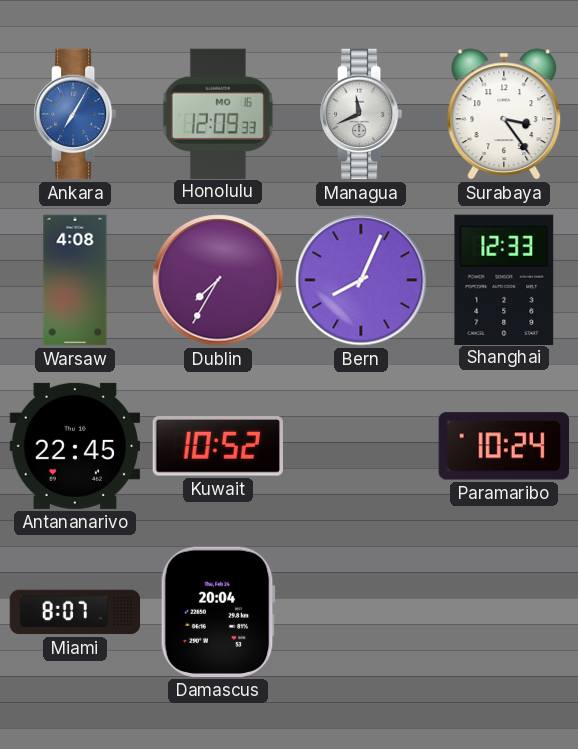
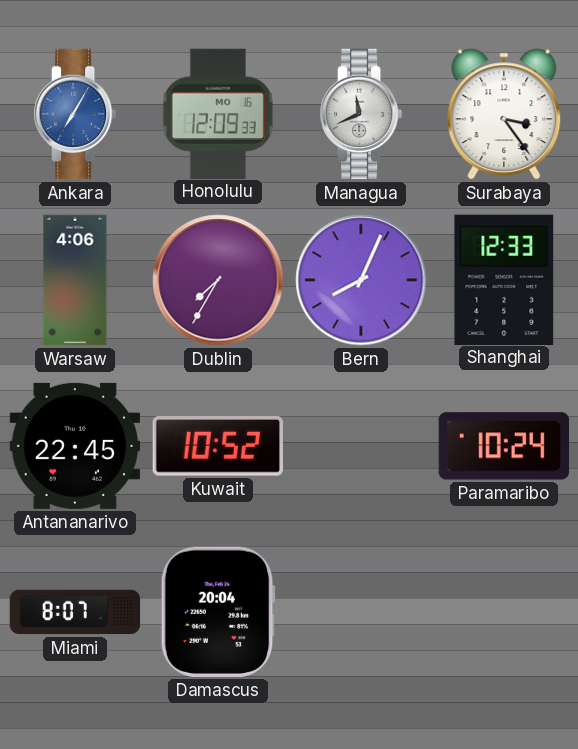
Warsaw: 4:08 -> 4:06 (75, 280)
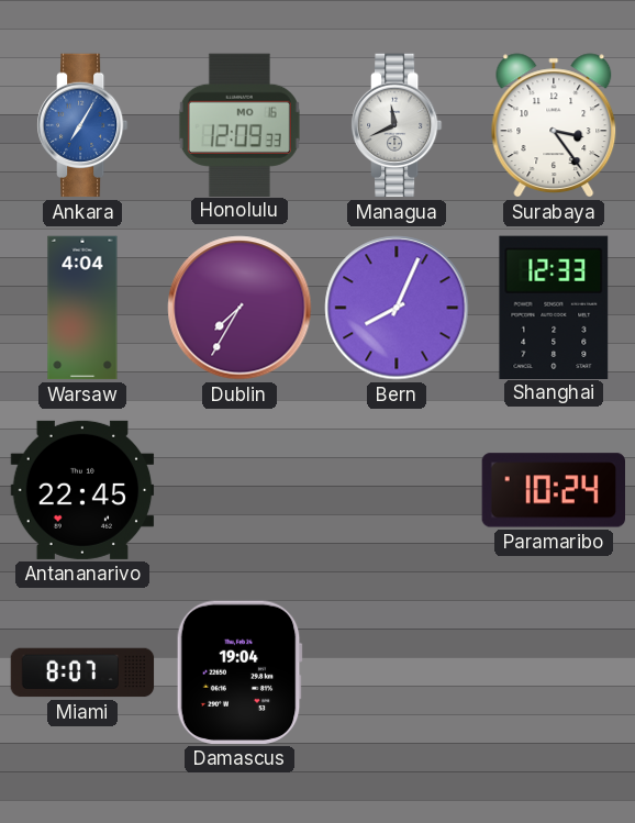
Warsaw: 4:06 -> 4:04 (82, 308)
Kuwait: 10:52 -> none (218, 446)
Damascus: 20:04 -> 19:04 (239, 672)
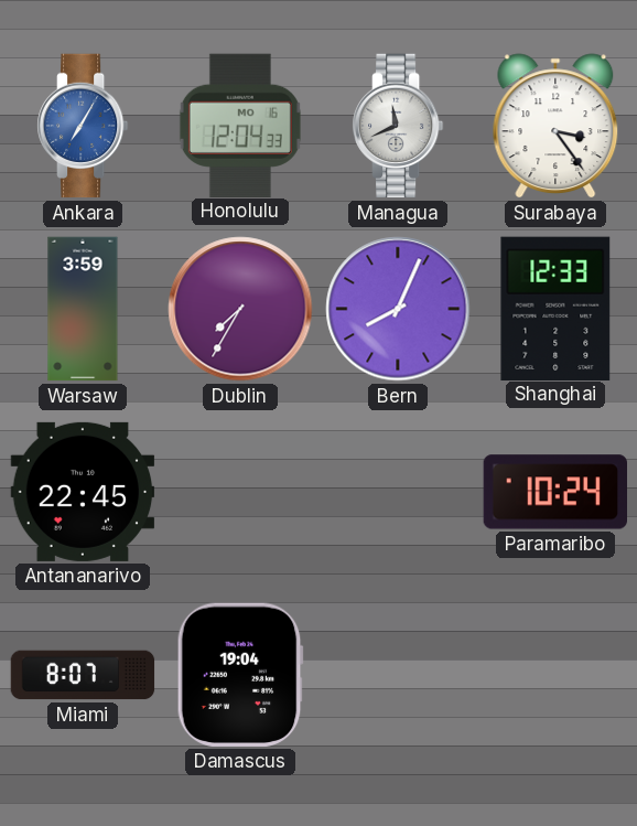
Honolulu: 12:09 -> 12:04 (240, 125)
Warsaw: 4:04 -> 3:59 (83, 309)
